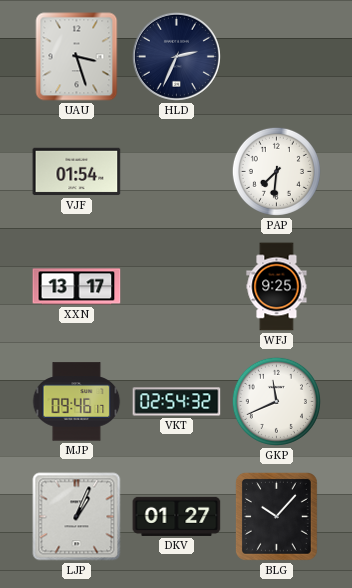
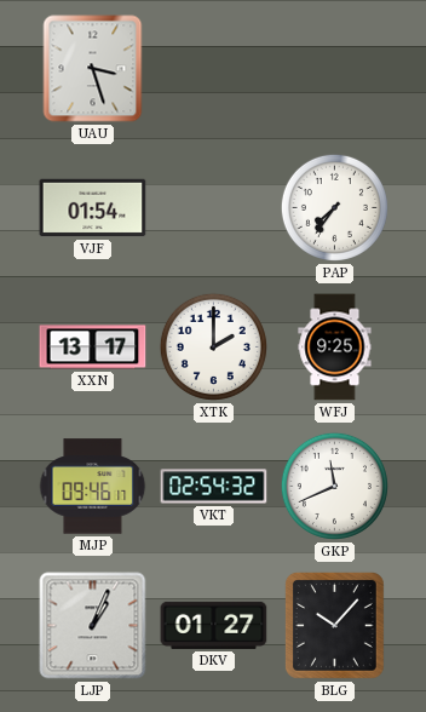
HLD: 2:34 -> none (176, 56)
PAP: 7:31 -> 7:36 (334, 207)
XTK: none -> 2:00 (213, 346)
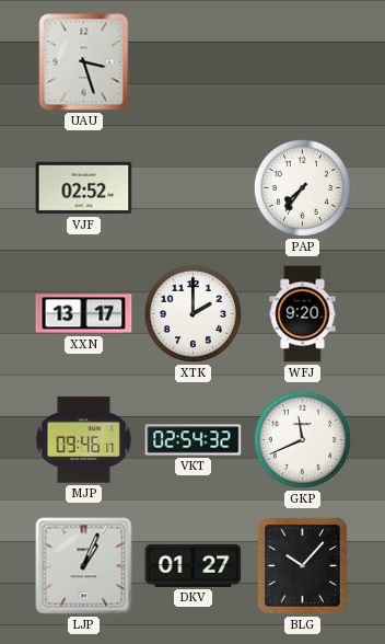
VJF: 01:54 -> 02:52 (84, 188)
WFJ: 9:25 -> 9:20 (303, 314)
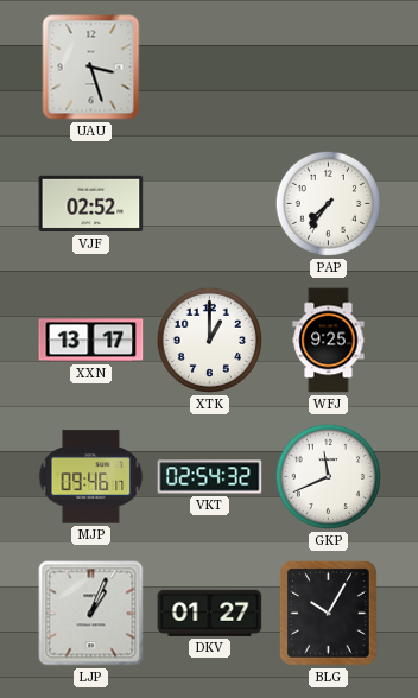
XTK: 2:00 -> 1:00 (209, 340)
WFJ: 9:20 -> 9:25 (329, 341)
BLG: 10:07 -> 10:05 (328, 613)
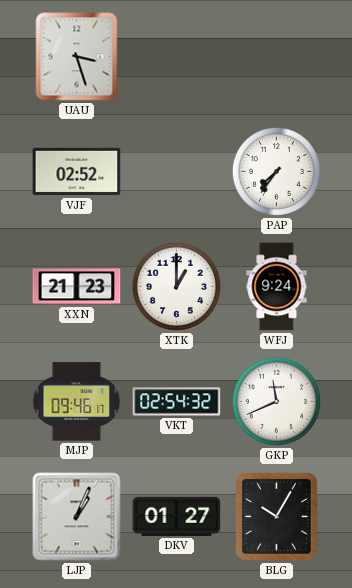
XXN: 13:17 -> 21:23 (77, 287)
WFJ: 9:25 -> 9:24 (277, 287)
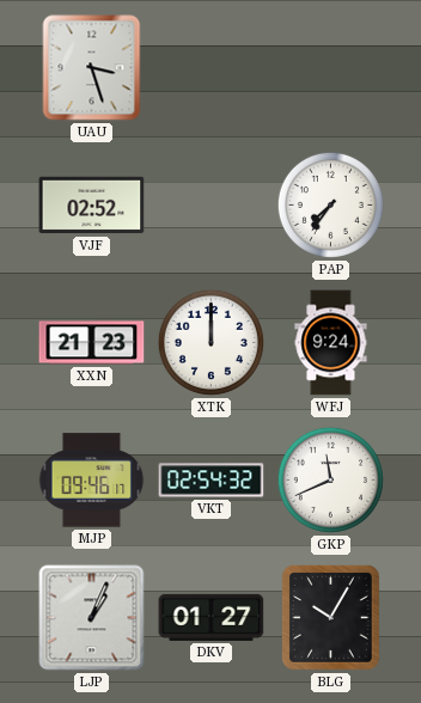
XTK: 1:00 -> 12:00 (210, 342)
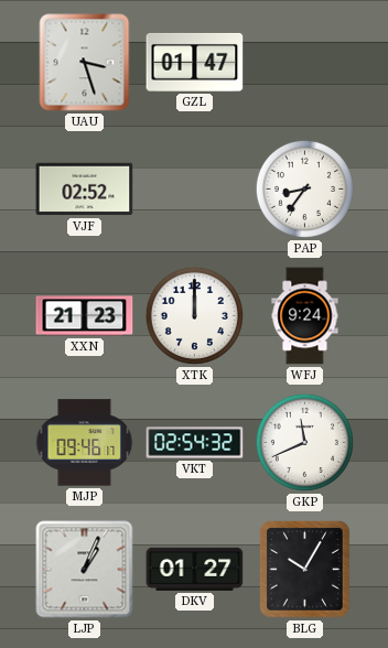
GZL: none -> 01:47 (195, 62)
PAP: 7:36 -> 8:36 (304, 188)
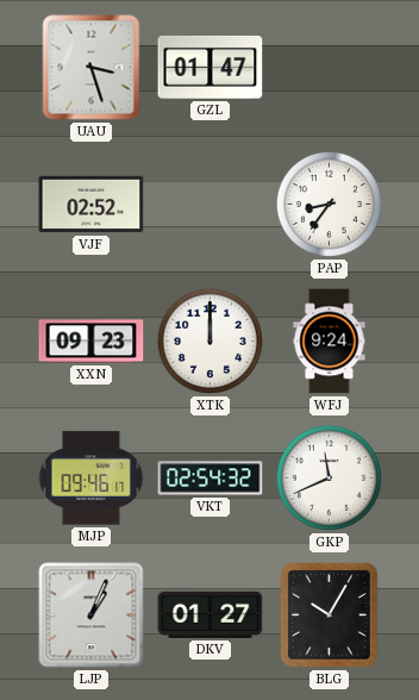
XXN: 21:23 -> 09:23 (92, 342)
